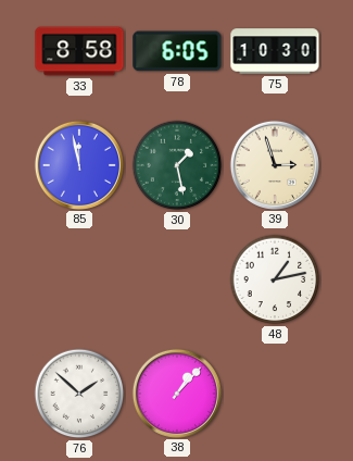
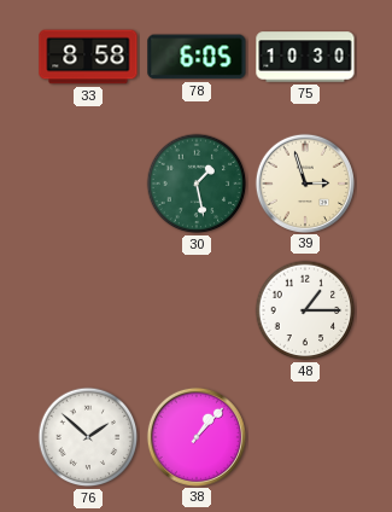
85: 11:58 -> none (78, 164)
48: 1:13 -> 1:15 (305, 310)
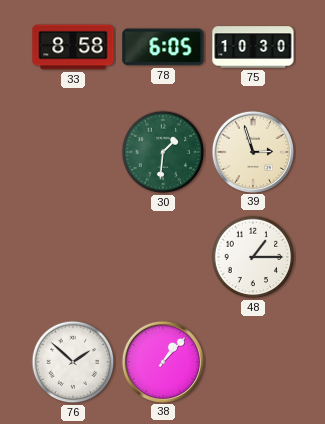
30: 1:28 -> 1:31 (163, 152)
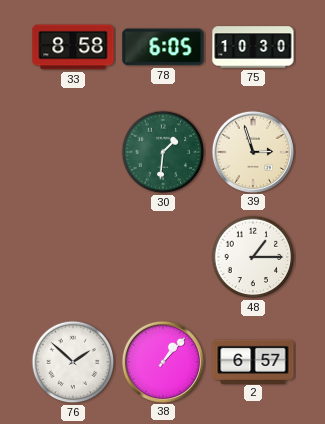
2: none -> 6:57 (253, 361)
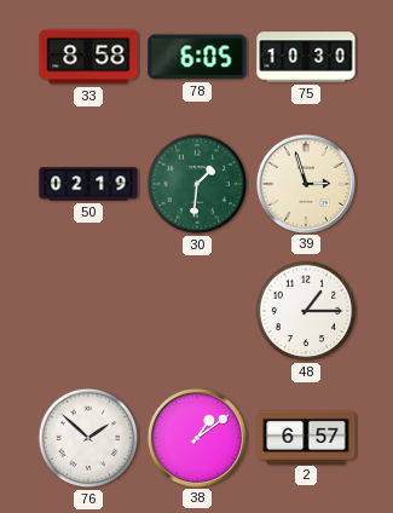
50: none -> 02:19 (88, 184)
38: 1:07 -> 1:09 (196, 437)
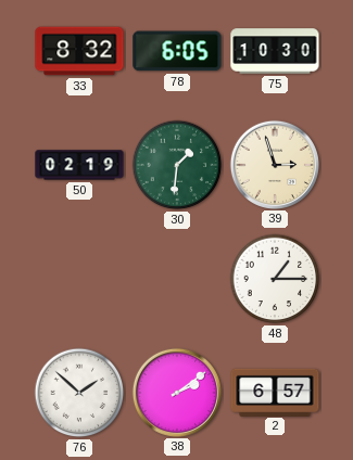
33: 8:58 -> 8:32 (79, 51)
38: 1:09 -> 2:09 (176, 392)
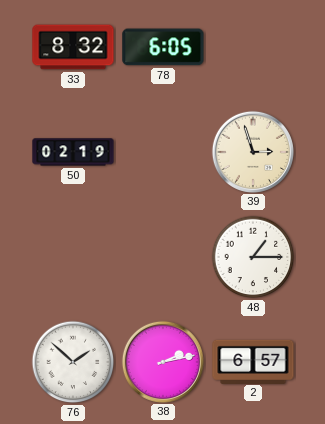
75: 10:30 -> none (275, 51)
30: 1:31 -> none (177, 165)
38: 2:09 -> 2:13 (162, 361)
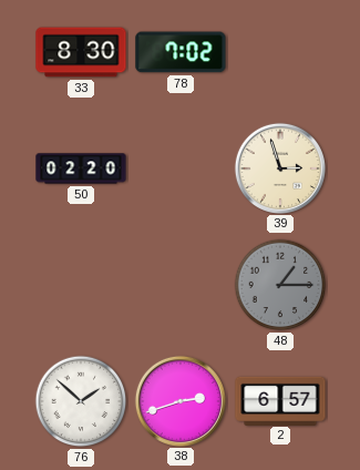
33: 8:32 -> 8:30 (81, 52)
78: 6:05 -> 7:02 (181, 52)
50: 02:19 -> 02:20 (81, 168)
48 dial: white -> grey (280, 285)
38: 2:13 -> 2:42 (179, 400)
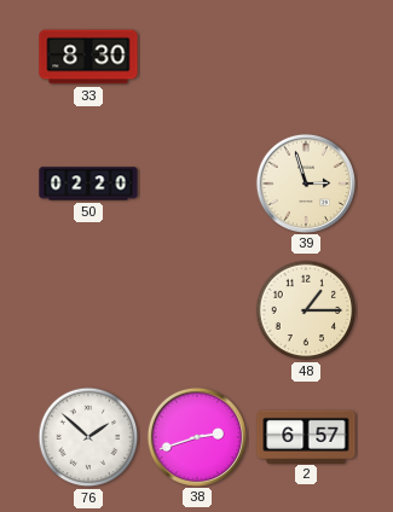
78: 7:02 -> none (181, 52)
48 dial: grey -> cream (306, 310)
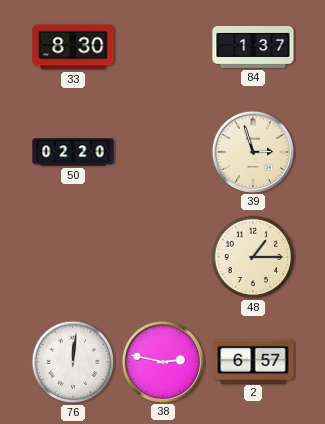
84: none -> 1:37 (253, 47)
76: 1:52 -> 12:01 (73, 362)
38: 2:42 -> 2:47 (162, 361)
